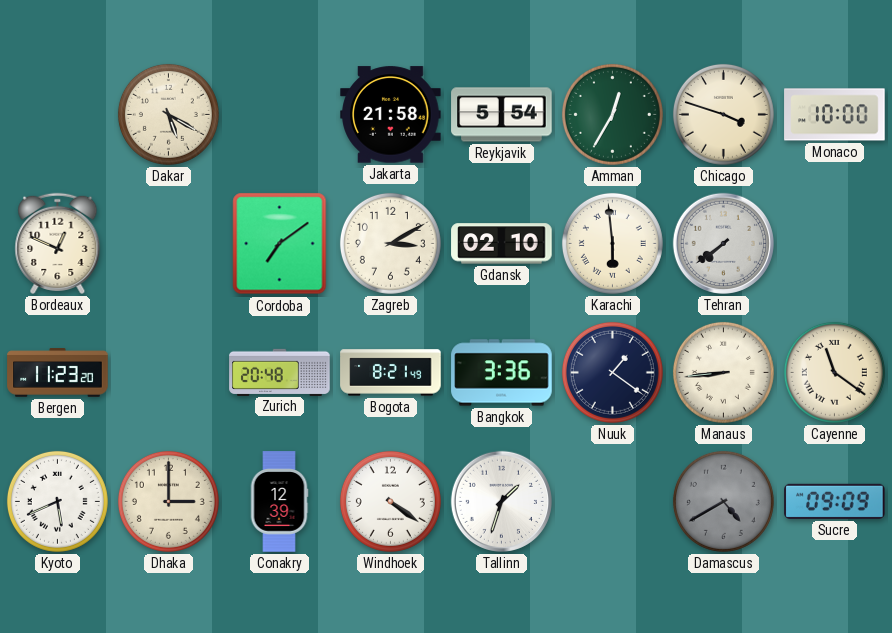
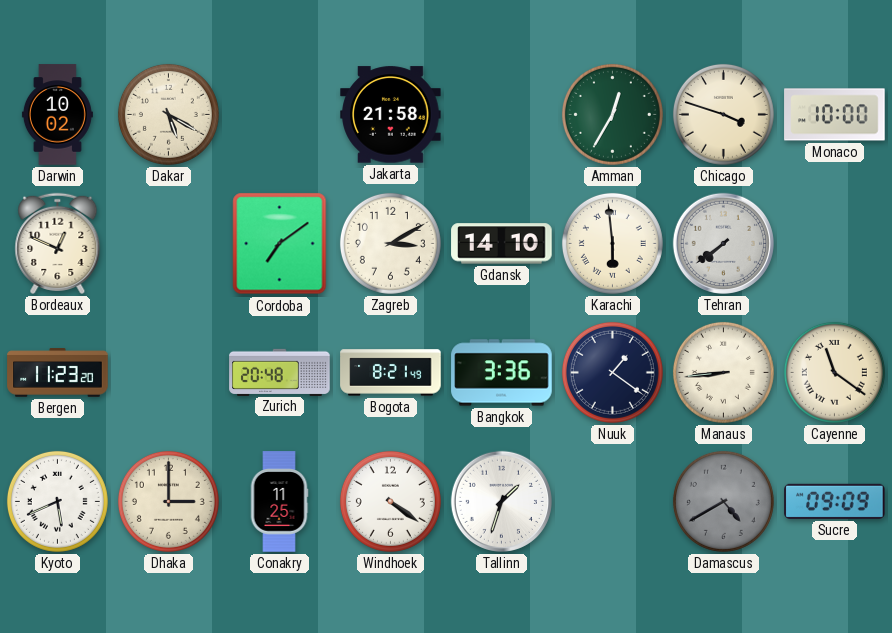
Darwin: none -> 10:02 (57, 115)
Reykjavik: 5:54 -> none (502, 115)
Gdansk: 02:10 -> 14:10 (502, 244)
Conakry: 12:39 -> 11:25 (279, 502)
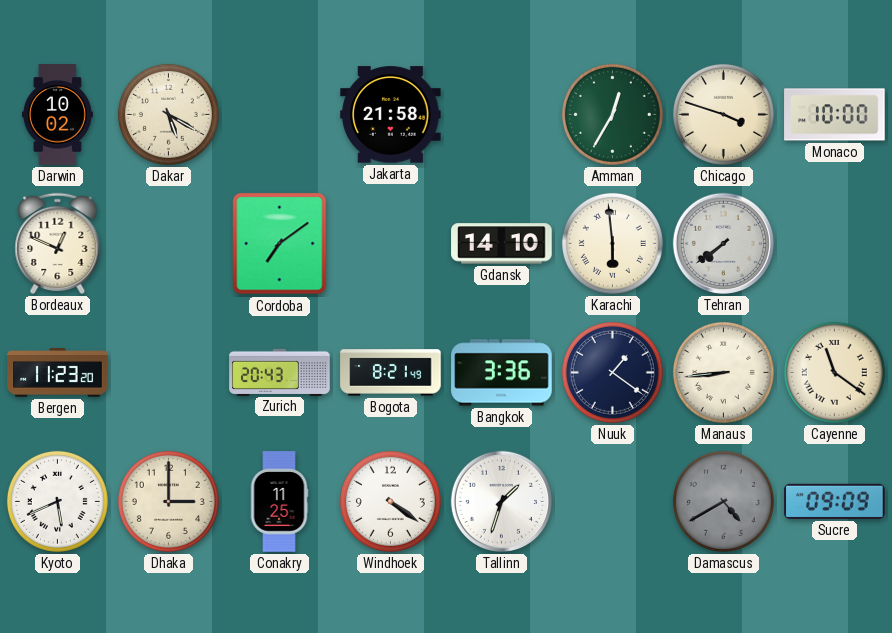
Zagreb: 3:10 -> none (390, 243)
Zurich: 20:48 -> 20:43 (280, 372)
